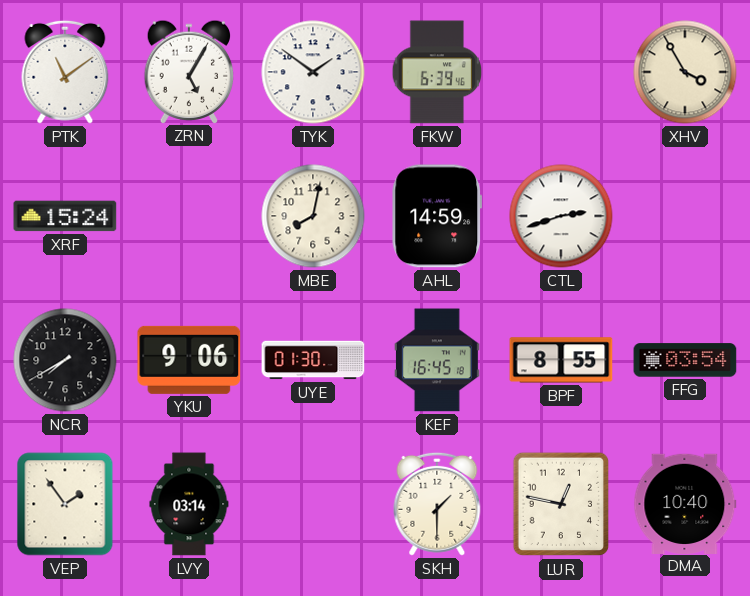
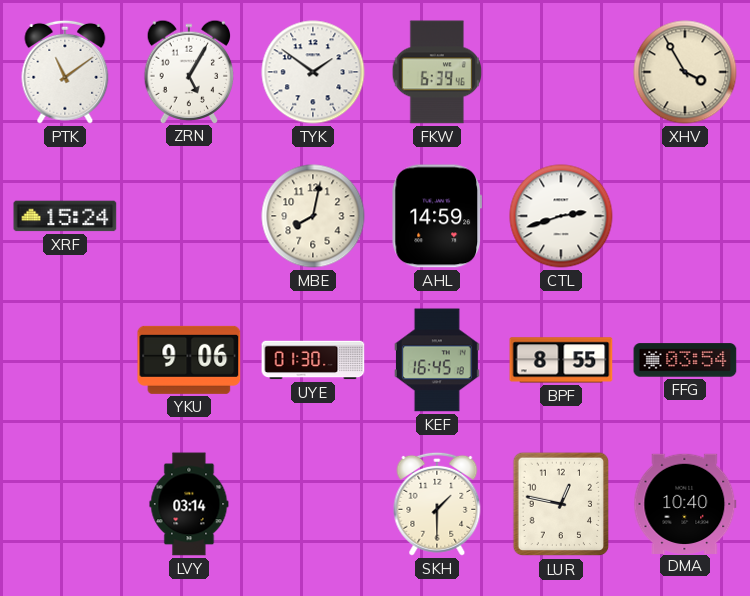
NCR: 7:40 -> none (65, 360)
VEP: 1:54 -> none (65, 504)
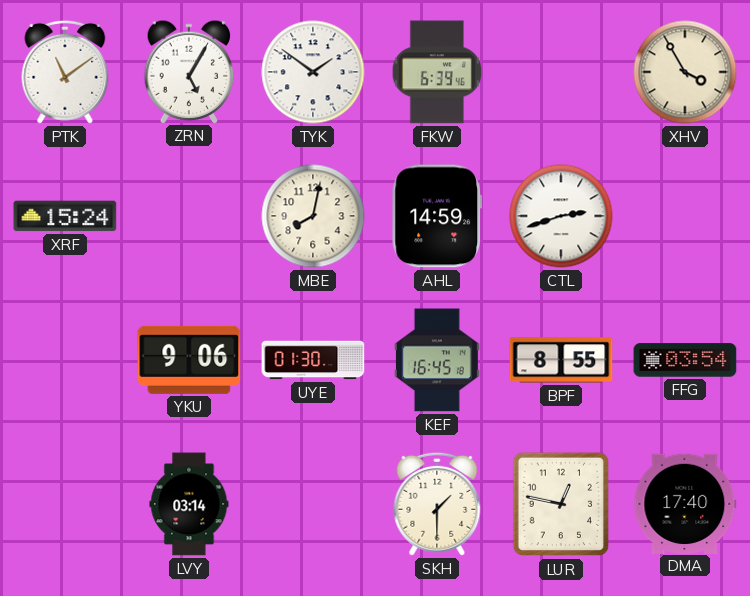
DMA: 10:40 -> 17:40 (685, 503)
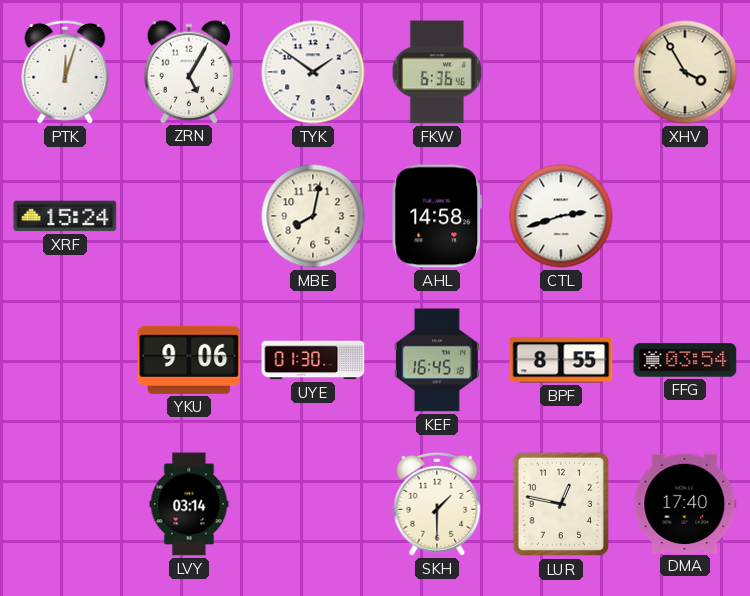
PTK: 11:09 -> 12:03 (65, 72)
FKW: 6:39 -> 6:36 (437, 72)
AHL: 14:59 -> 14:58 (436, 216)
